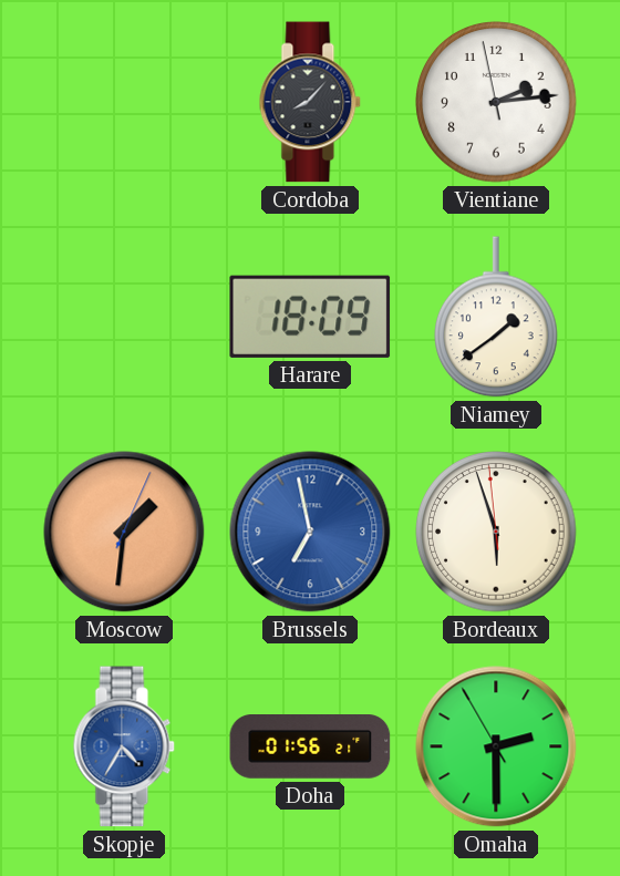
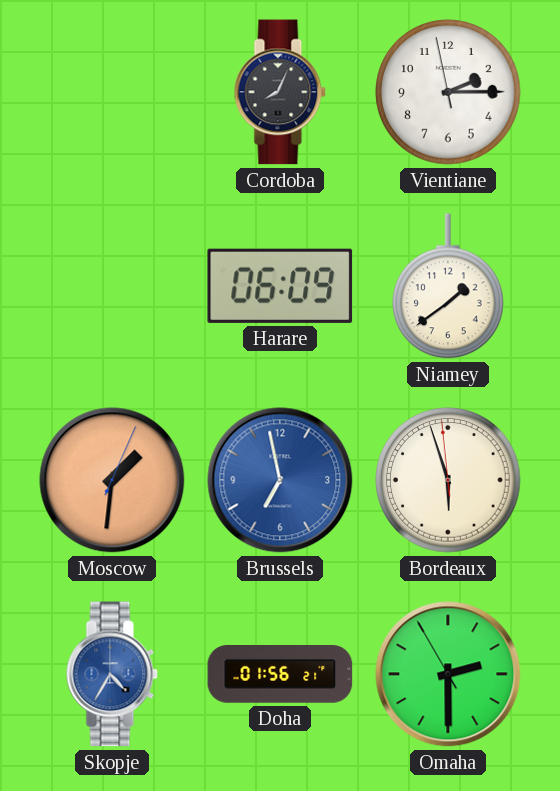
Cordoba: 8:07 -> 8:04 (280, 92)
Vientiane: 2:13 -> 2:14 (448, 92)
Harare: 18:09 -> 06:09 (280, 286)
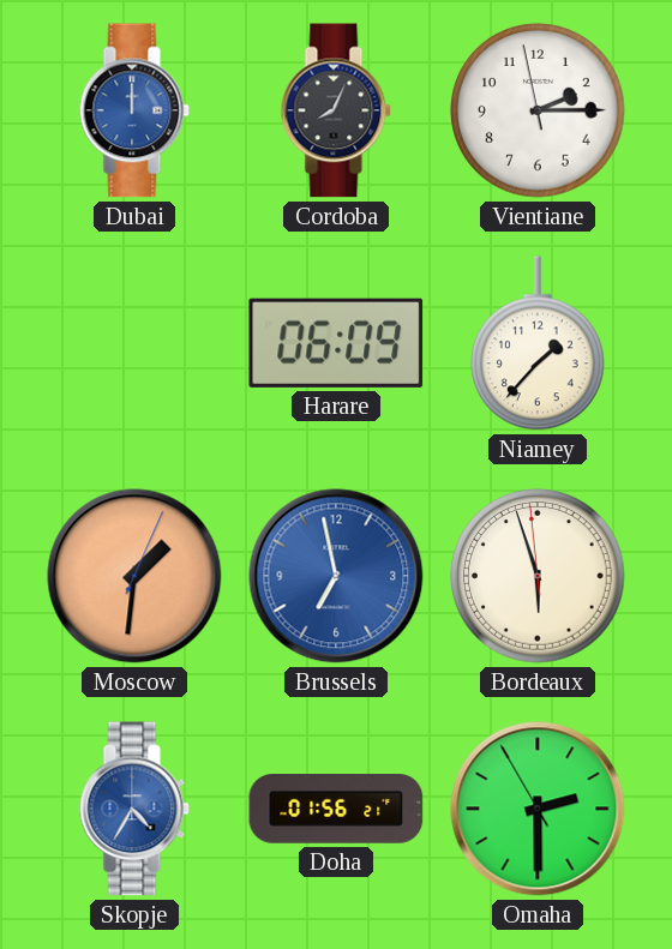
Dubai: none -> 12:00 (134, 110)
Niamey: 1:39 -> 1:37 (539, 343)
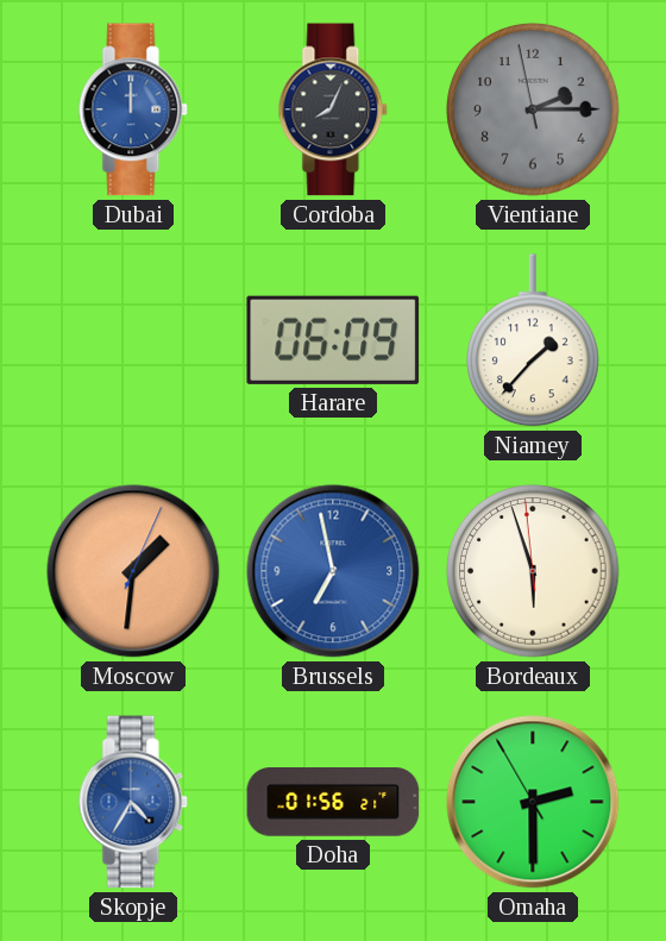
Vientiane dial: white -> grey (533, 109)
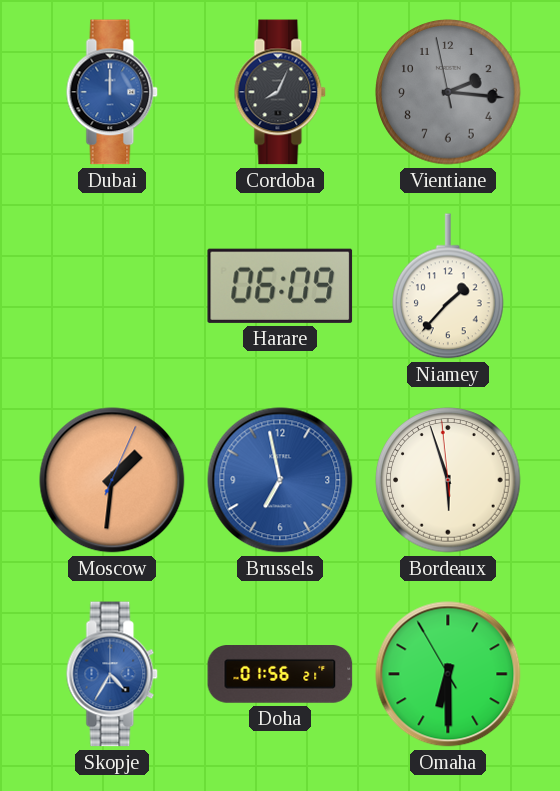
Vientiane: 2:14 -> 2:15 (448, 92)
Omaha: 2:29 -> 6:29 (448, 674)
